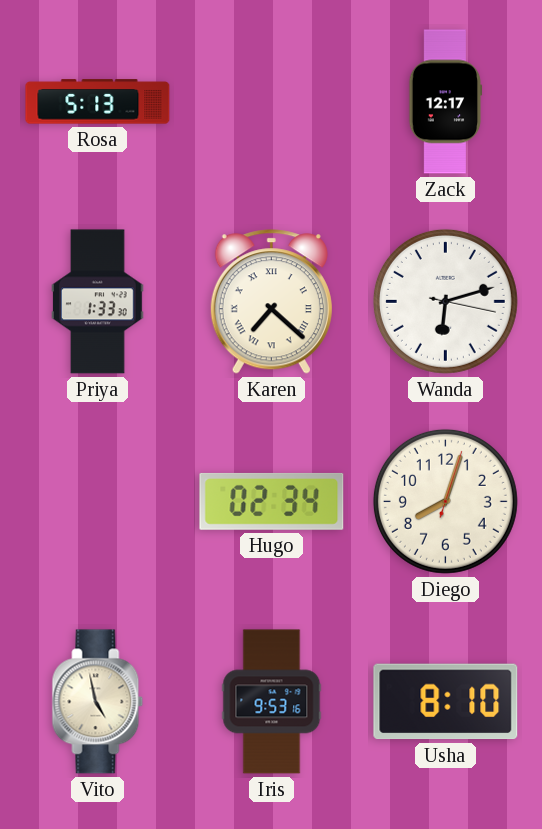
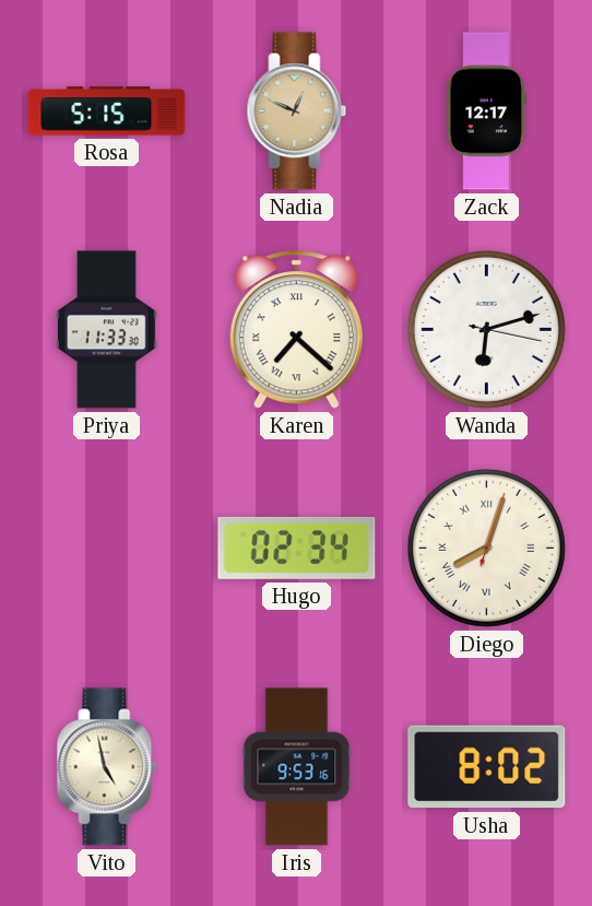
Rosa: 5:13 -> 5:15 (107, 111)
Nadia: none -> 12:49 (297, 111)
Priya: 1:33 -> 11:33 (107, 330)
Diego numerals: Arabic -> Roman (486, 548)
Usha: 8:10 -> 8:02 (487, 767)
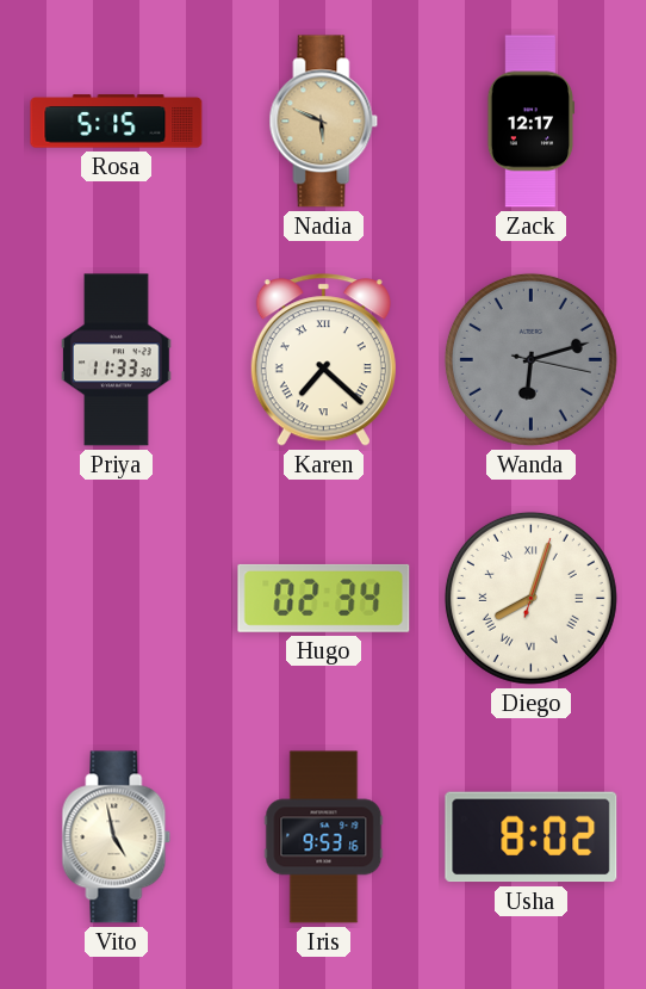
Nadia: 12:49 -> 5:49 (324, 122)
Wanda dial: white -> grey (530, 359)
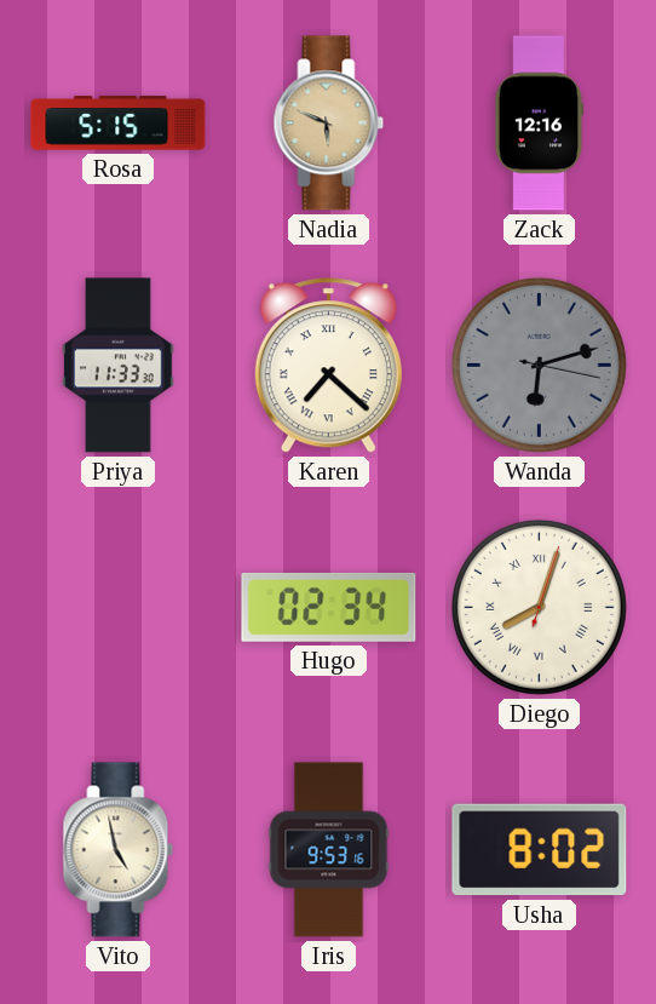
Zack: 12:17 -> 12:16 (540, 124)
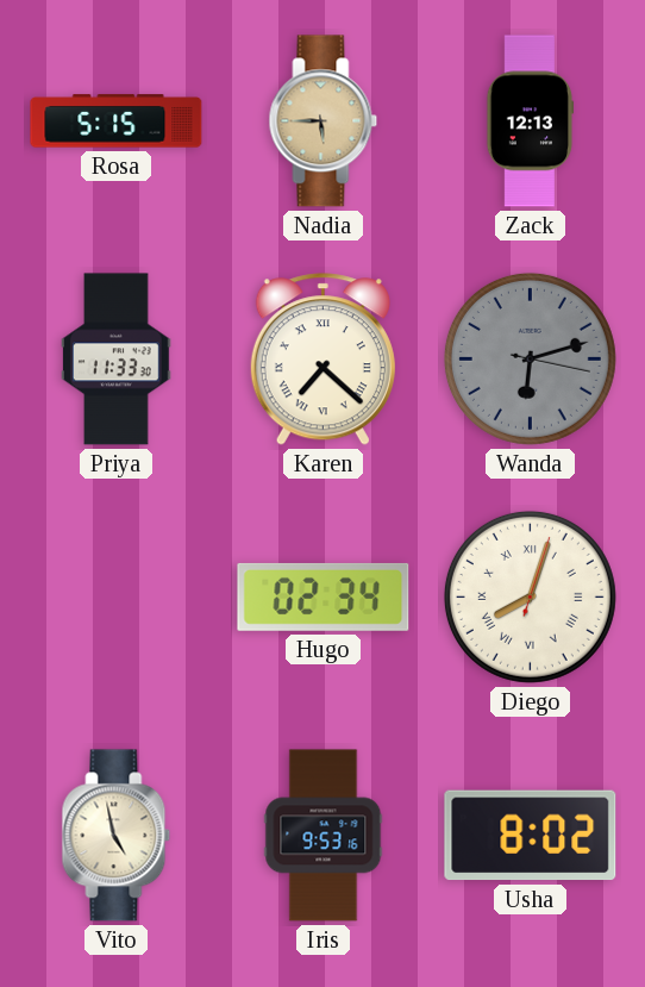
Nadia: 5:49 -> 5:45 (324, 121)
Zack: 12:16 -> 12:13 (531, 121)
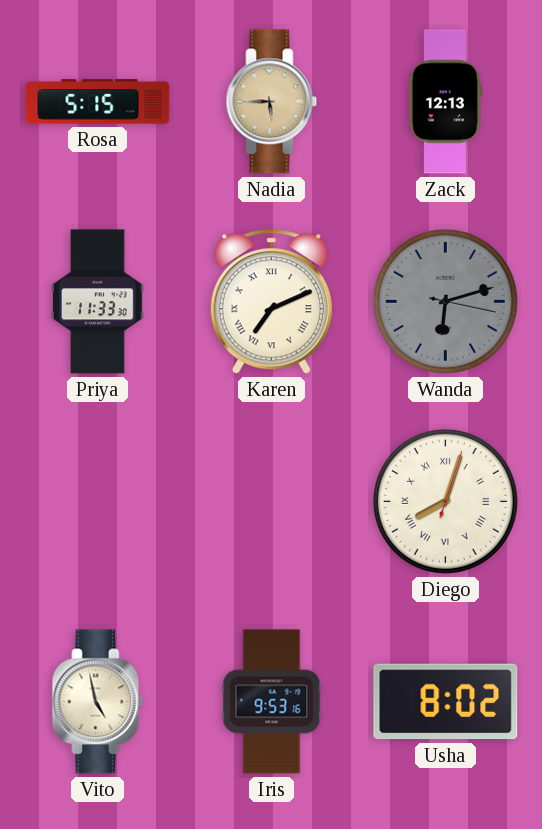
Karen: 7:22 -> 7:11 (271, 302)
Hugo: 02:34 -> none (324, 596)
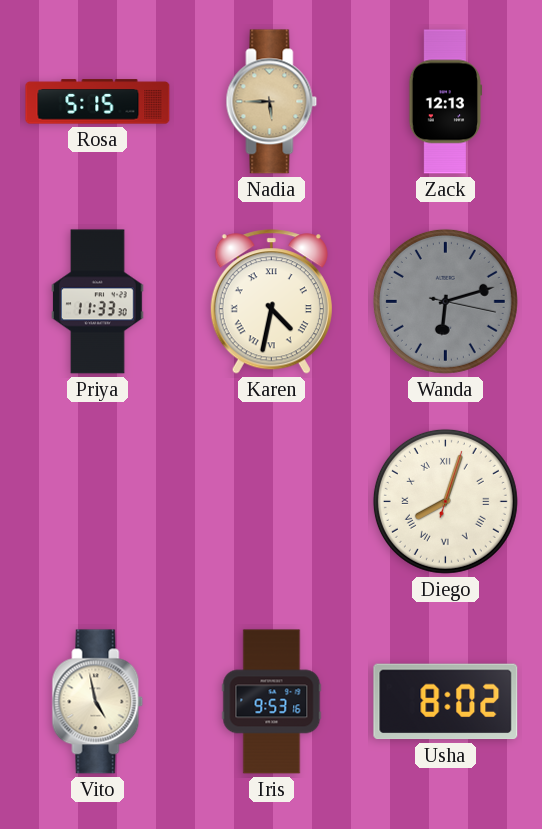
Karen: 7:11 -> 4:32 (271, 302)
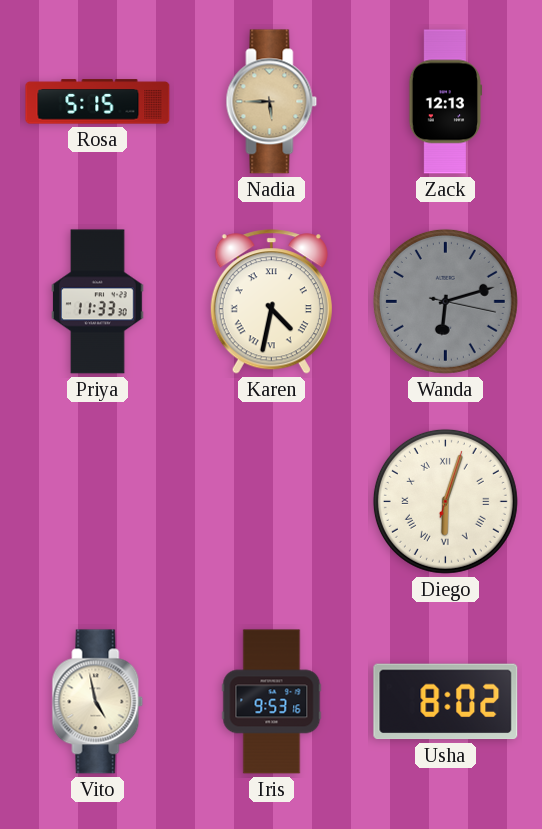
Diego: 8:03 -> 6:03 (445, 501)
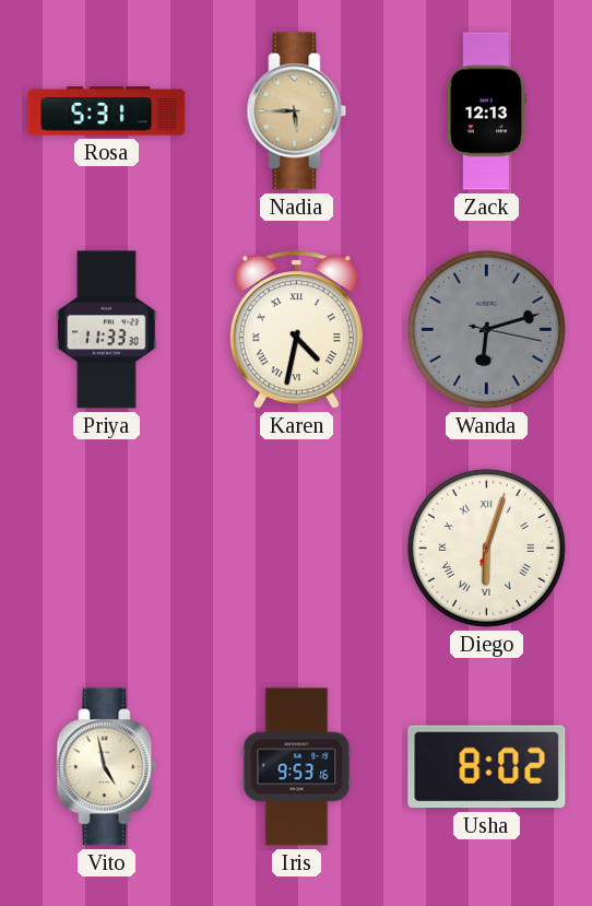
Rosa: 5:15 -> 5:31 (107, 111)
